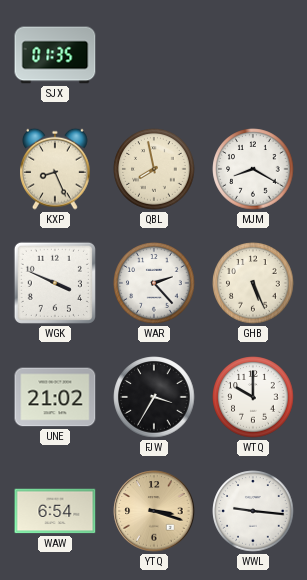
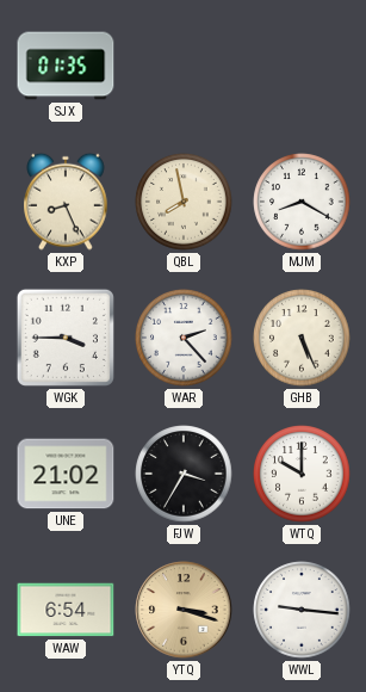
WGK: 3:49 -> 3:45 (66, 338)
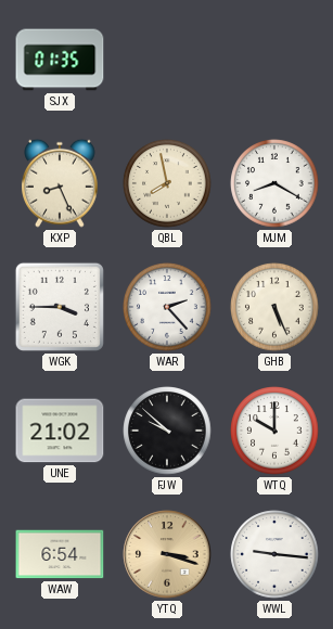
FJW: 3:35 -> 9:52 (167, 431)
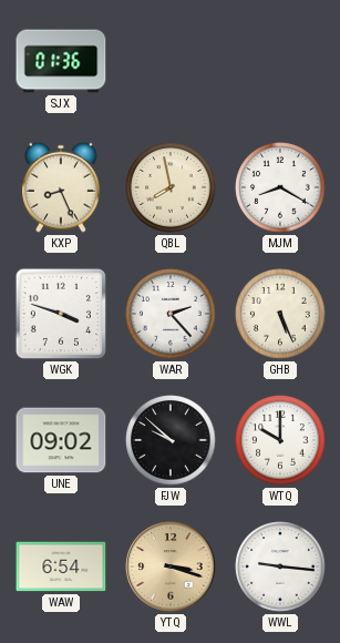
SJX: 01:35 -> 01:36 (61, 61)
WGK: 3:45 -> 3:48 (61, 314)
UNE: 21:02 -> 09:02 (61, 440)
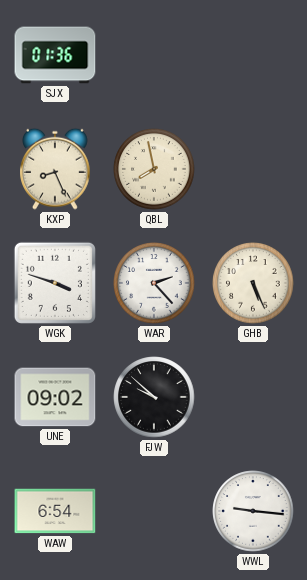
MJM: 8:20 -> none (280, 187)
WTQ: 10:00 -> none (280, 440)
YTQ: 3:18 -> none (171, 567)
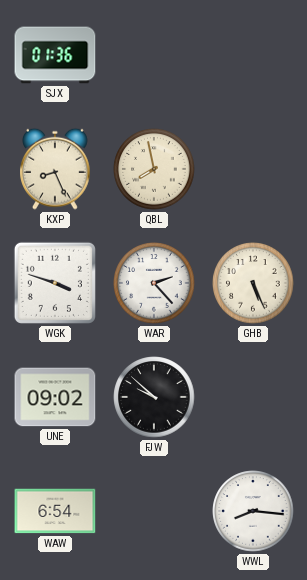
WWL: 9:16 -> 8:16 (253, 511)
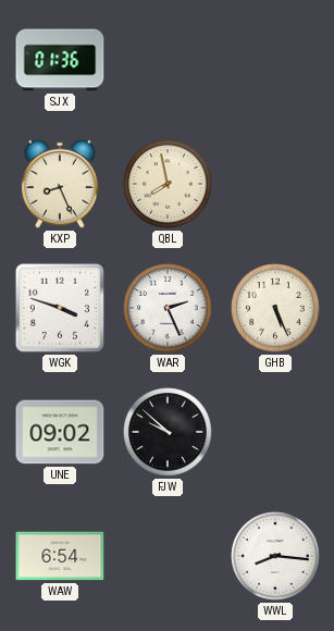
WAR: 2:23 -> 2:26 (168, 308)
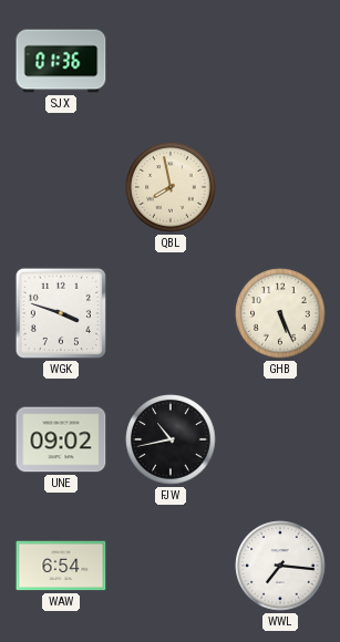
KXP: 8:26 -> none (61, 184)
WAR: 2:26 -> none (168, 308)
FJW: 9:52 -> 10:43 (171, 439)
WWL: 8:16 -> 7:16 (280, 566)
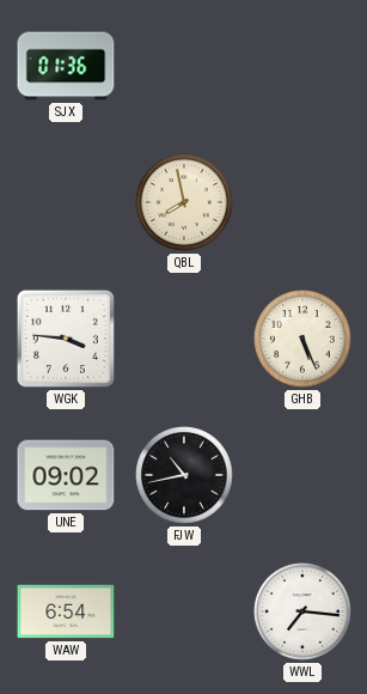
WGK: 3:48 -> 3:46 (66, 339)
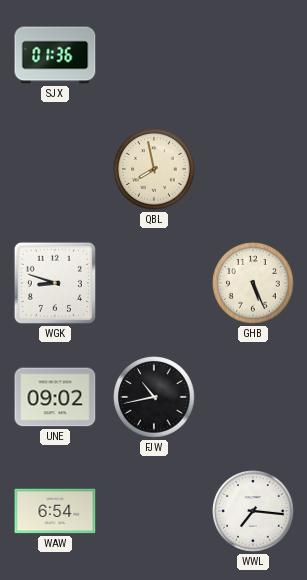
WGK: 3:46 -> 8:48 (55, 283)
